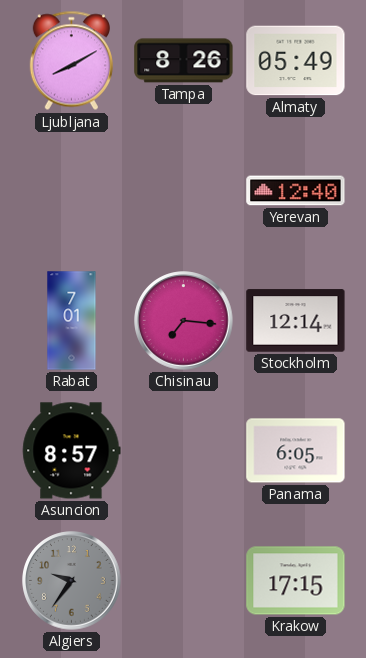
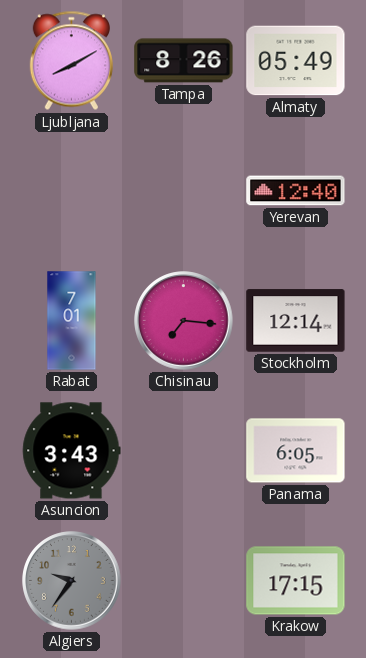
Asuncion: 8:57 -> 3:43 (71, 451)
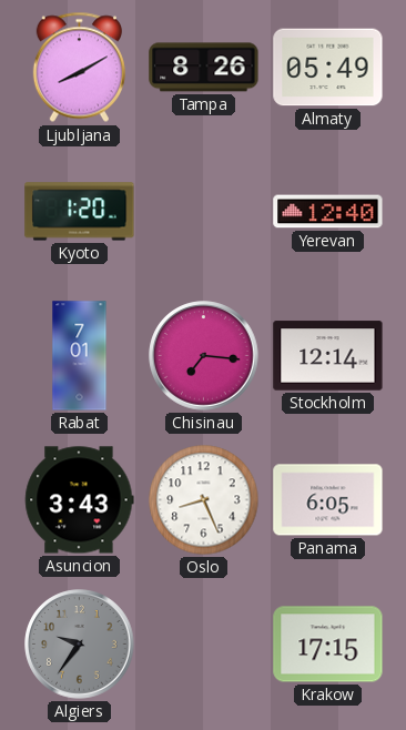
Kyoto: none -> 1:20 (80, 212)
Oslo: none -> 8:26 (204, 500)
